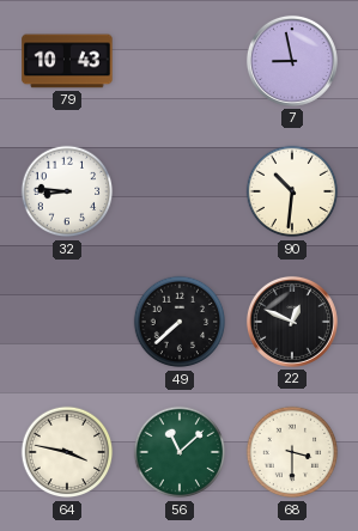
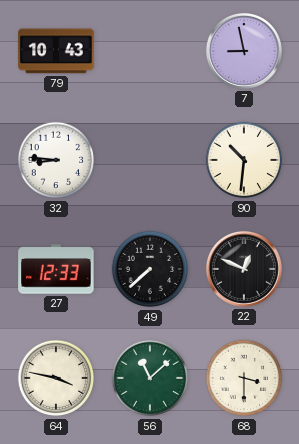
27: none -> 12:33 (56, 269)
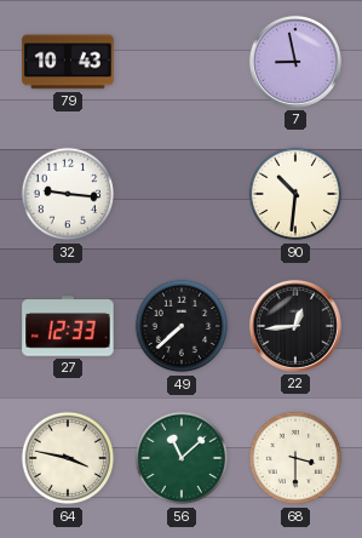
32: 8:46 -> 9:16 (68, 194)
22: 12:49 -> 12:44 (295, 326)
